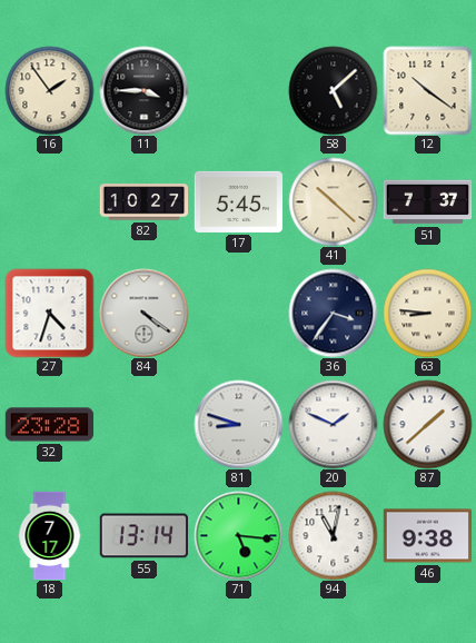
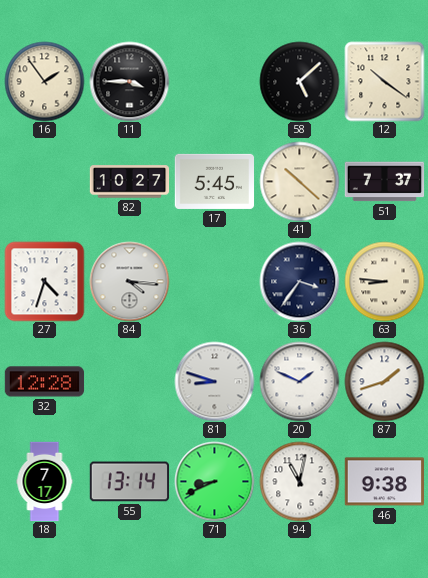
84: 4:21 -> 4:16 (129, 281)
32: 23:28 -> 12:28 (44, 382)
87: 1:38 -> 1:42 (384, 381)
71: 5:16 -> 8:41 (214, 481)
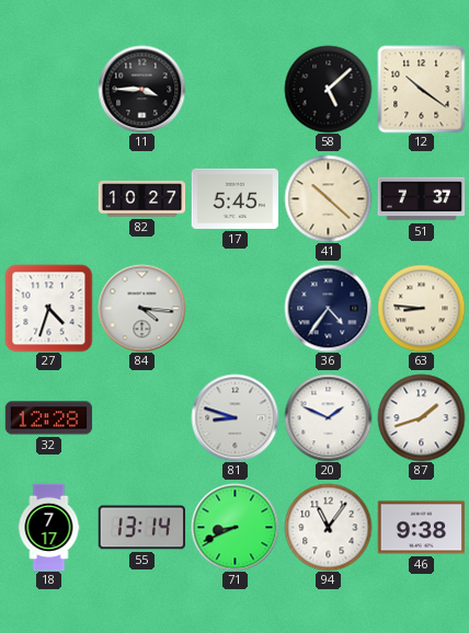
16: 1:54 -> none (44, 81)
36: 3:36 -> 4:36 (328, 308)
94: 11:02 -> 11:06 (328, 527)
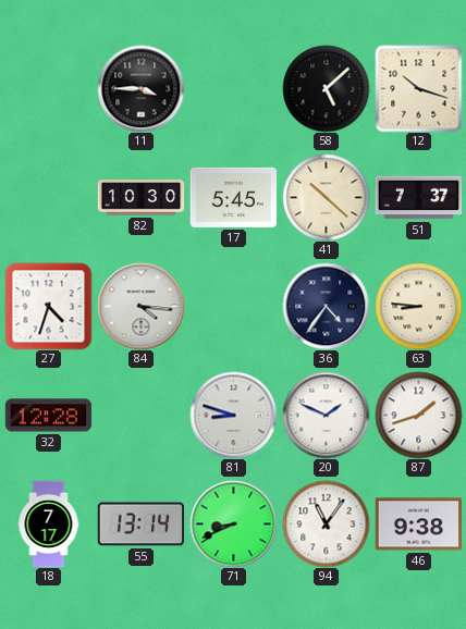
12: 10:21 -> 10:18 (418, 88)
82: 10:27 -> 10:30 (140, 198)
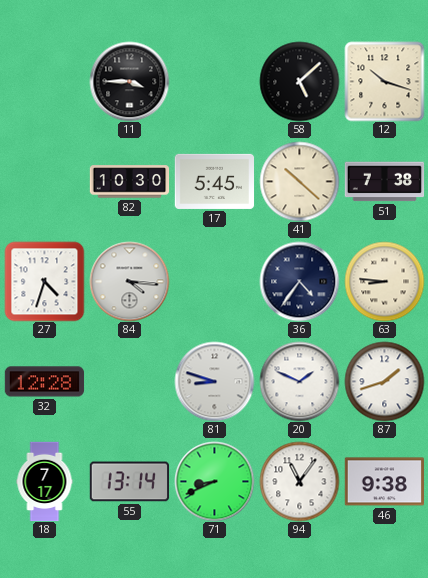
51: 7:37 -> 7:38 (384, 182)
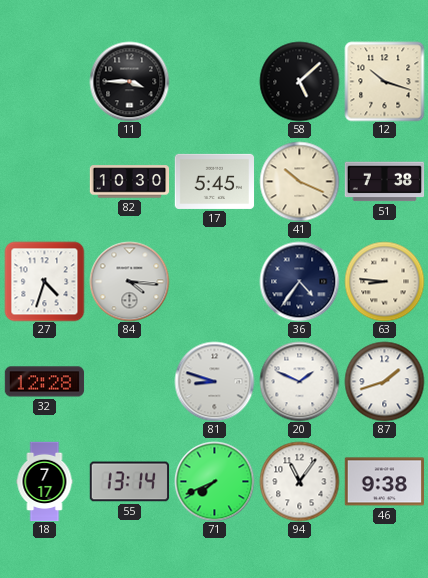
41: 10:22 -> 10:19 (299, 181)
71: 8:41 -> 7:41 (214, 481)
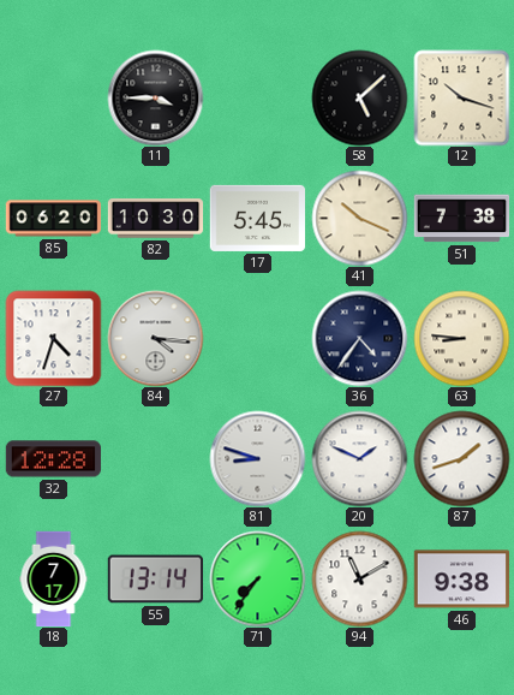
85: none -> 06:20 (53, 219)
71: 7:41 -> 7:36 (257, 578)
94: 11:06 -> 11:10 (359, 578)
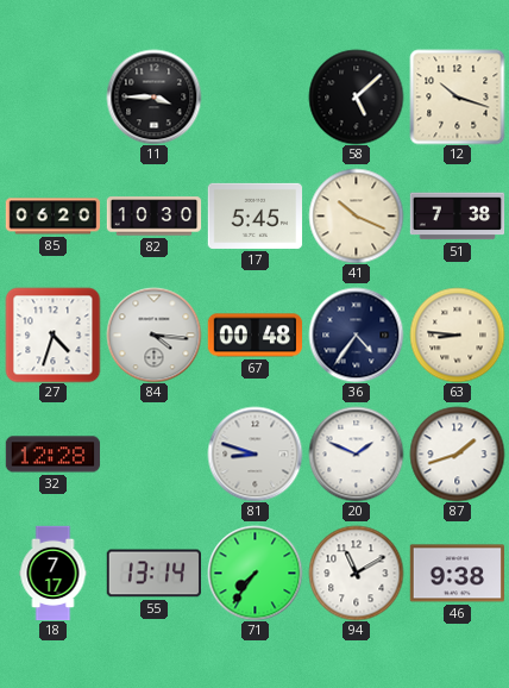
67: none -> 00:48 (254, 336)
